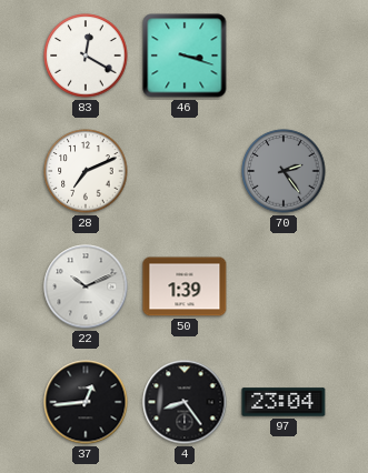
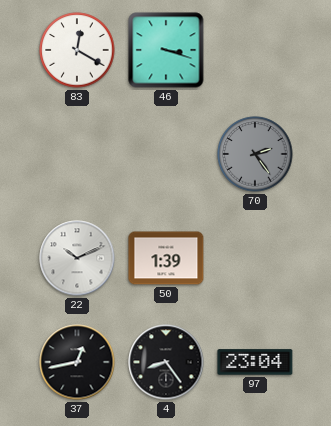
28: 7:11 -> none (86, 171)
37: 12:44 -> 12:43 (77, 362)
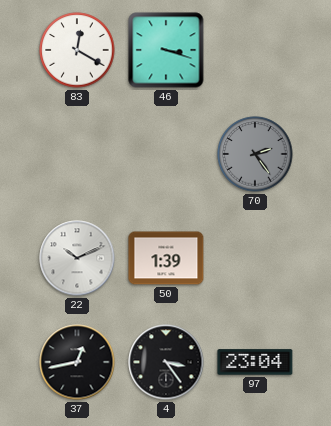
4: 8:24 -> 3:24 (166, 362)
